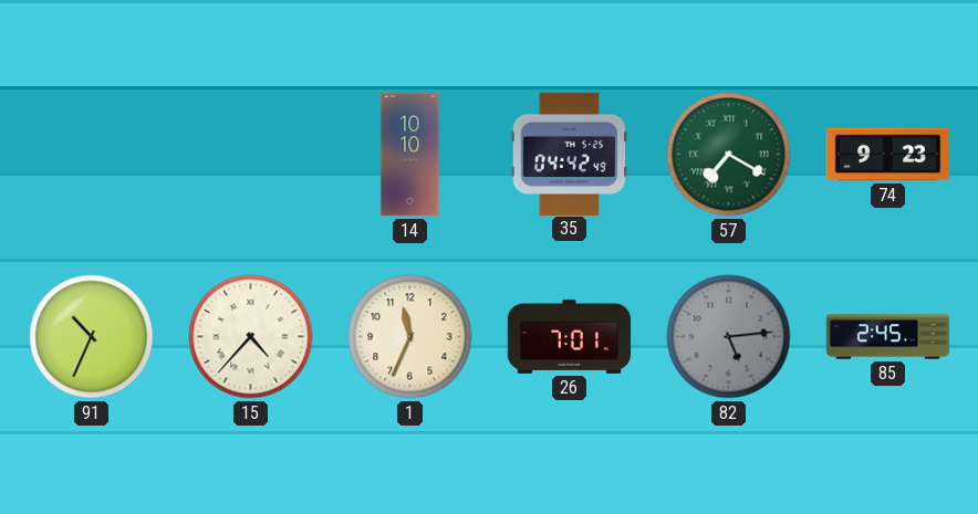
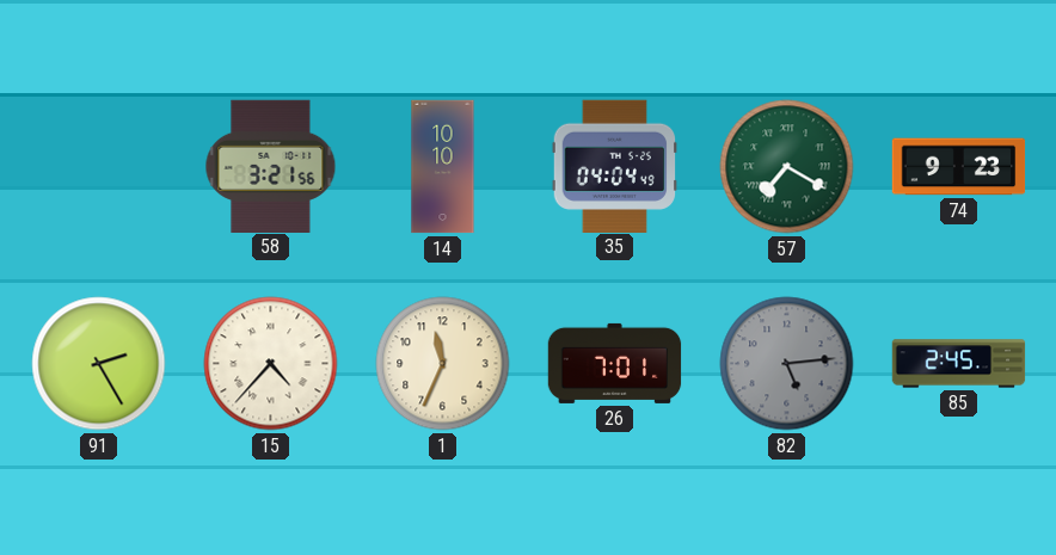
58: none -> 3:21 (271, 166)
35: 04:42 -> 04:04 (614, 166)
91: 10:34 -> 2:25 (99, 364)
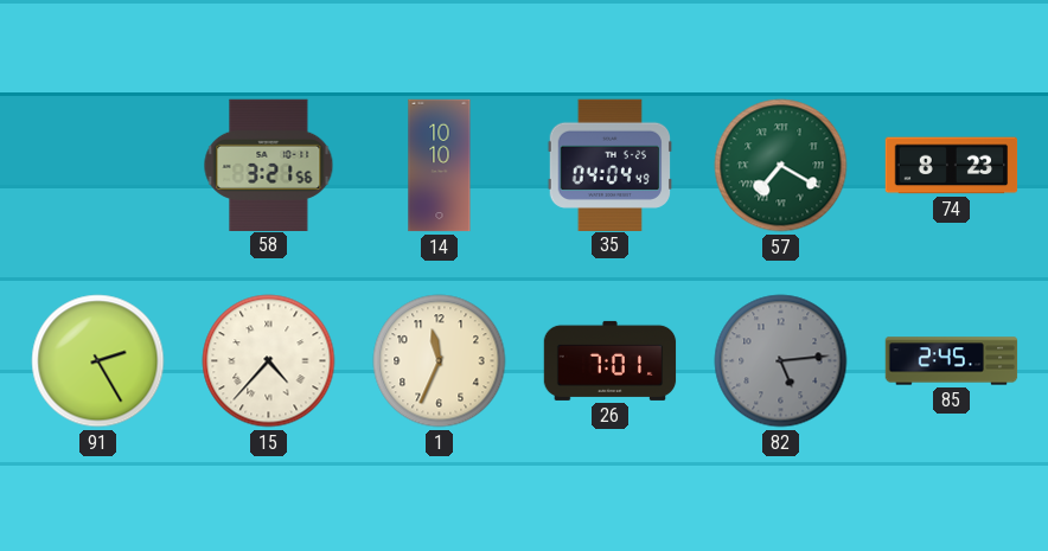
74: 9:23 -> 8:23 (952, 166)
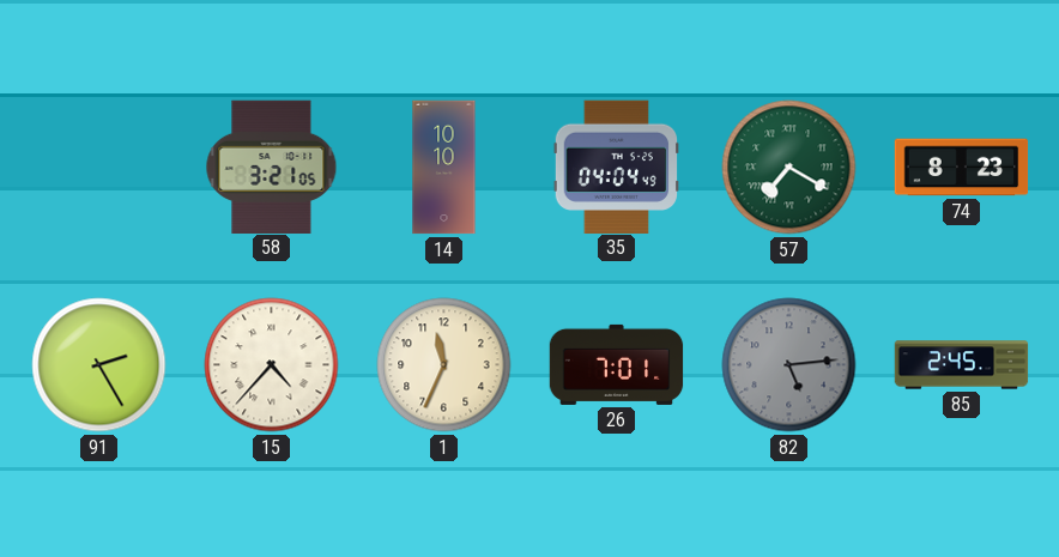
58: 3:21:56 -> 3:21:05 (272, 167)
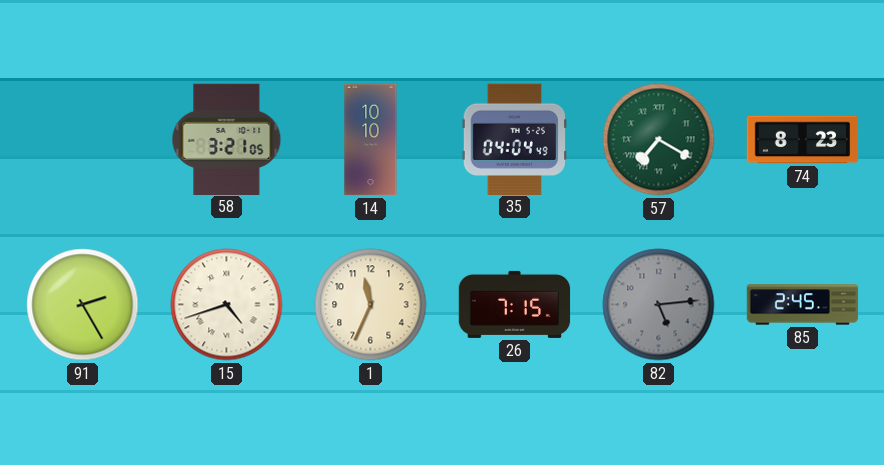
15: 4:37 -> 4:42 (227, 305)
26: 7:01 -> 7:15 (515, 304)
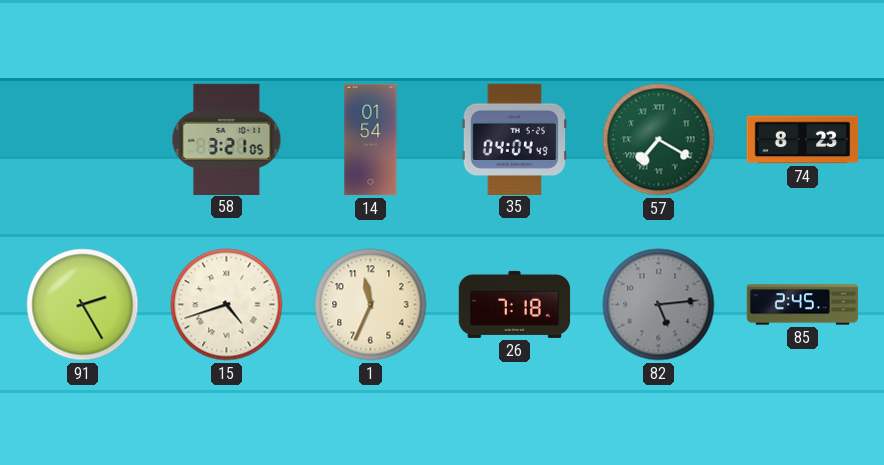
14: 10:10 -> 01:54 (371, 140)
26: 7:15 -> 7:18 (515, 304)
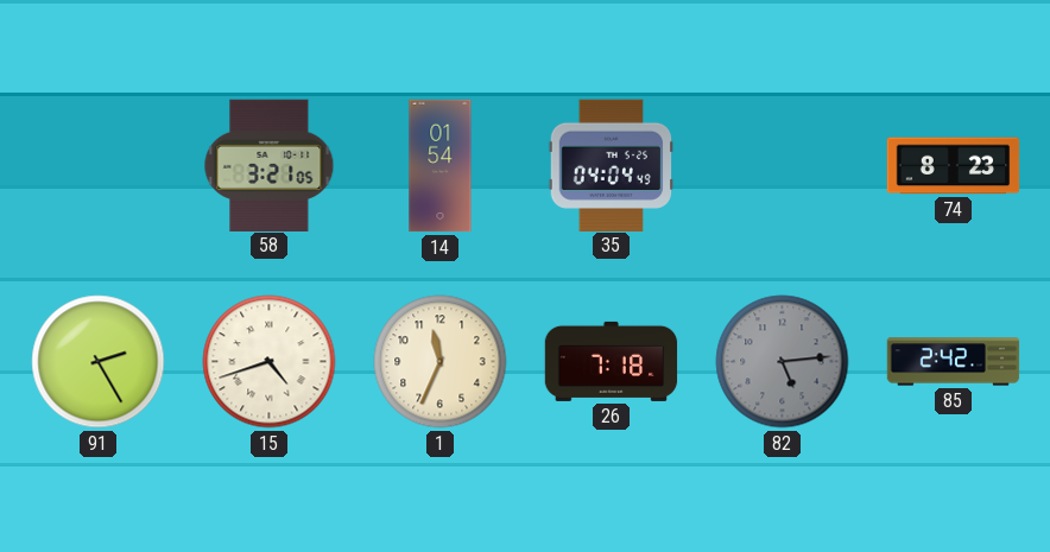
57: 7:20 -> none (659, 140)
85: 2:45 -> 2:42 (954, 362)
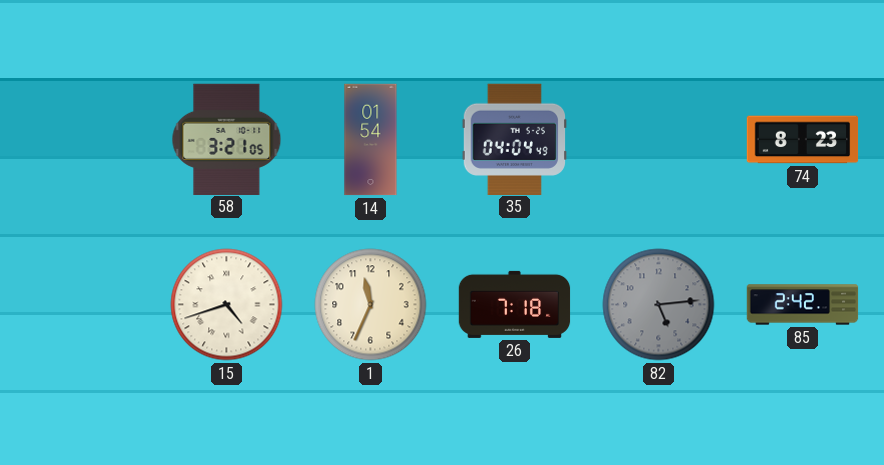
91: 2:25 -> none (99, 362)
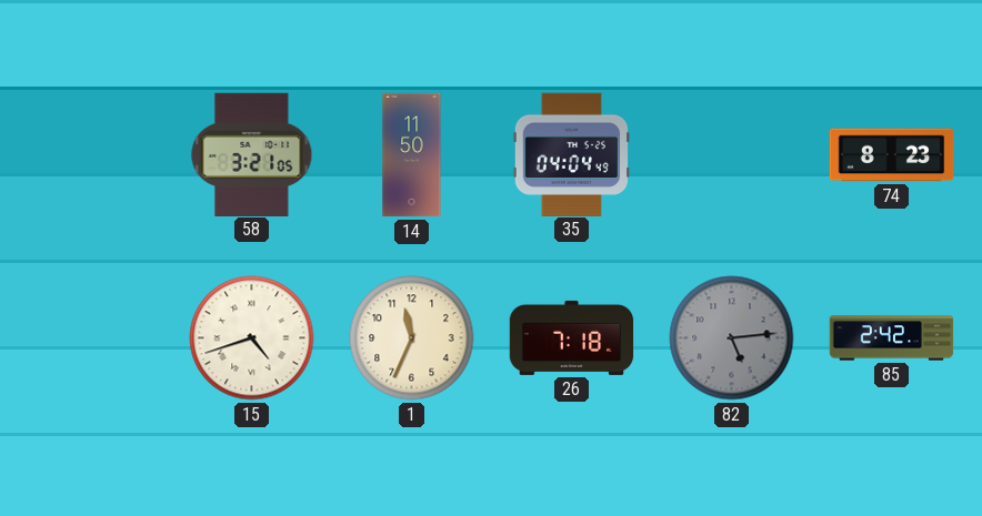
14: 01:54 -> 11:50 (412, 155)
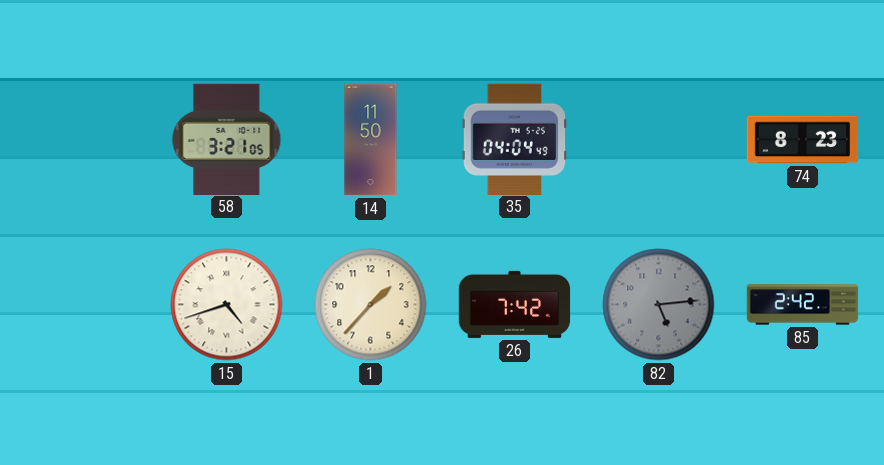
1: 11:34 -> 1:37 (371, 305)
26: 7:18 -> 7:42 (515, 304)
